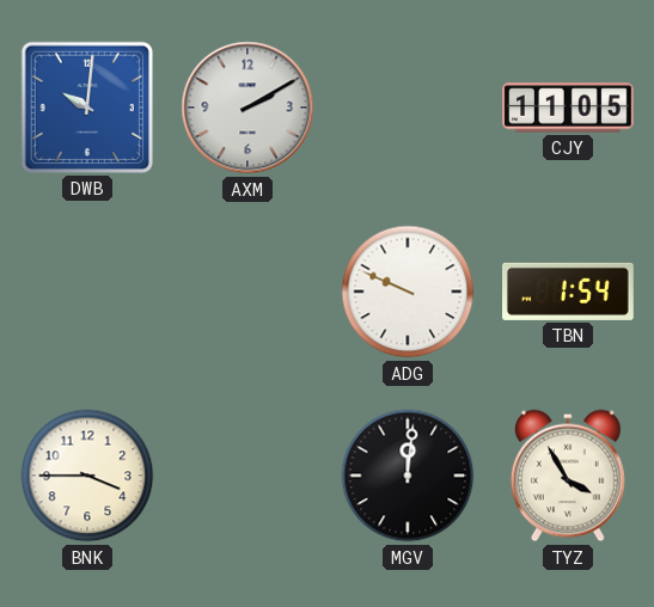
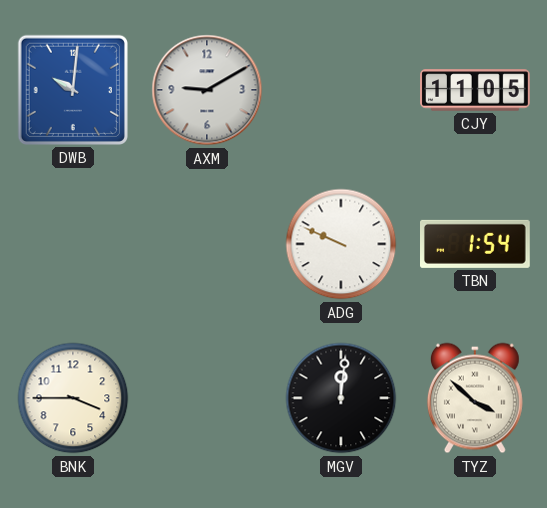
AXM: 2:10 -> 9:10 (207, 90)
TYZ: 3:55 -> 3:52 (475, 398)
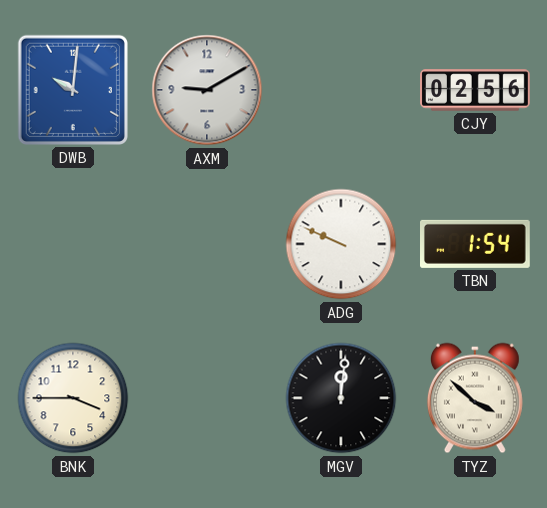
CJY: 11:05 -> 02:56 (475, 90)
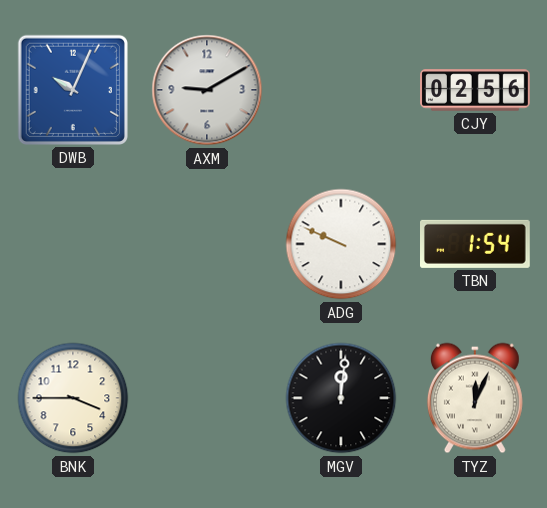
DWB: 10:01 -> 10:04 (73, 90)
TYZ: 3:52 -> 12:04 (475, 398)
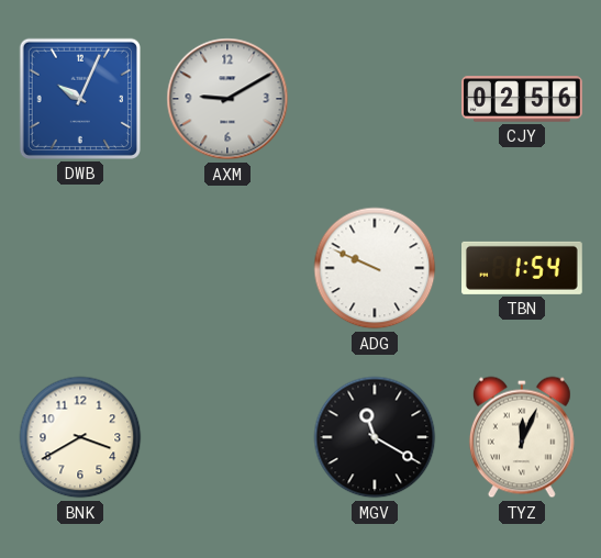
BNK: 3:45 -> 3:40 (80, 437)
MGV: 12:01 -> 11:20 (375, 437)
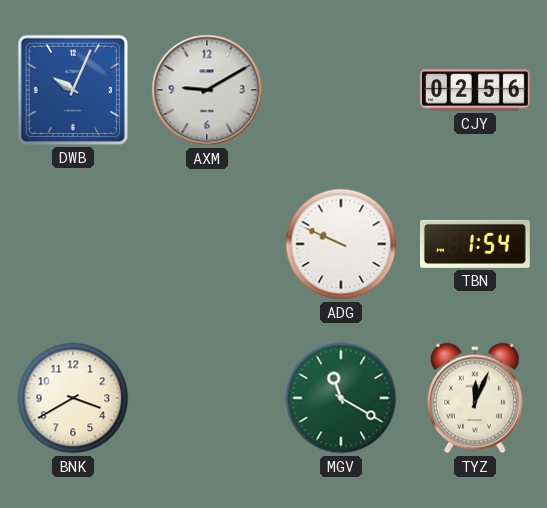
MGV dial: black -> green (341, 398)
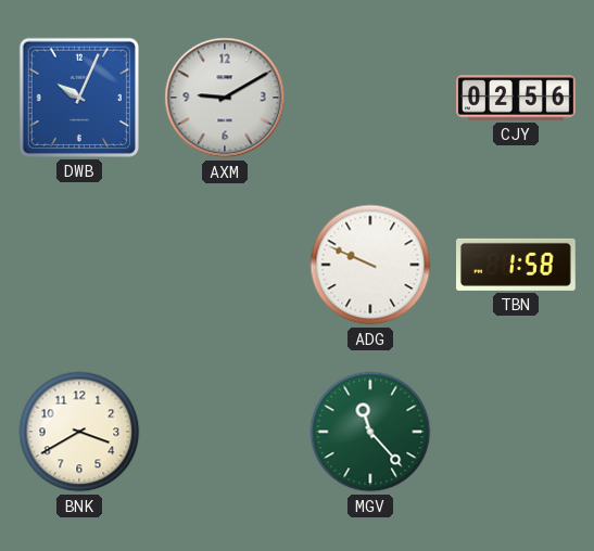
TBN: 1:54 -> 1:58 (517, 265)
MGV: 11:20 -> 11:23 (370, 432)
TYZ: 12:04 -> none (475, 398)
